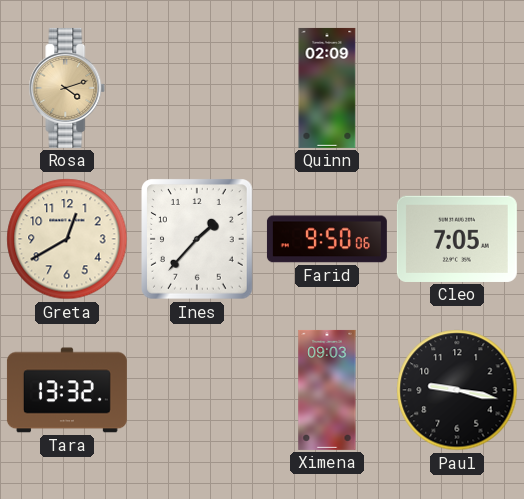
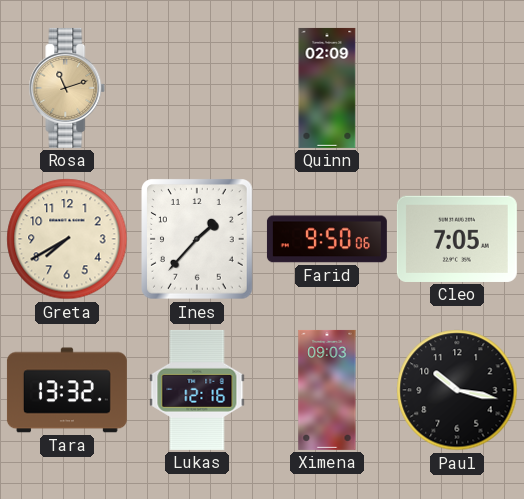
Rosa: 4:12 -> 11:12 (67, 88)
Greta: 12:40 -> 7:40 (67, 239)
Lukas: none -> 12:16 (197, 390)
Paul: 9:17 -> 10:17 (457, 390)
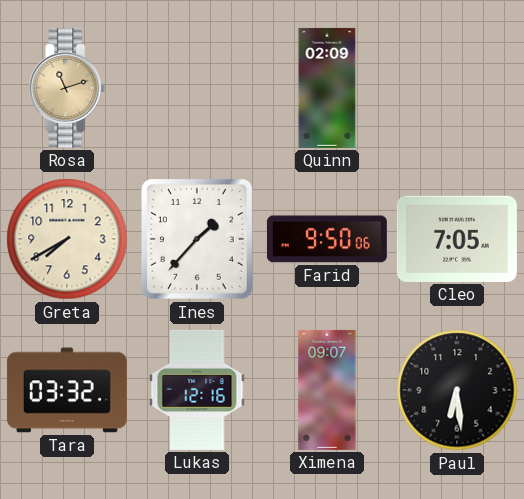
Tara: 13:32 -> 03:32 (67, 390)
Ximena: 09:03 -> 09:07 (327, 390)
Paul: 10:17 -> 6:29 (457, 390)
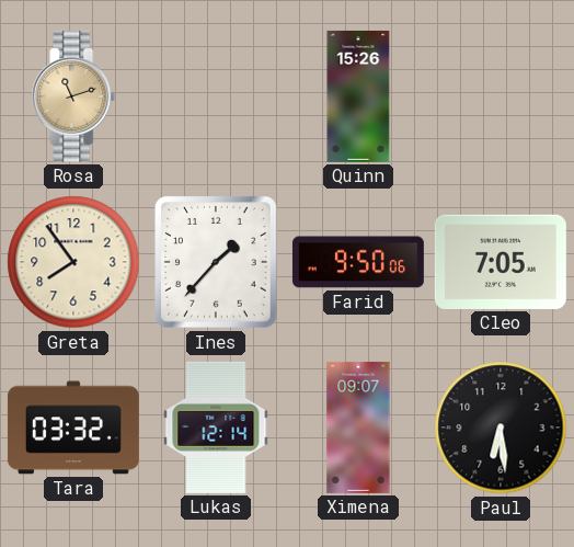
Quinn: 02:09 -> 15:26 (358, 96)
Greta: 7:40 -> 7:54 (73, 262)
Lukas: 12:16 -> 12:14 (216, 428)
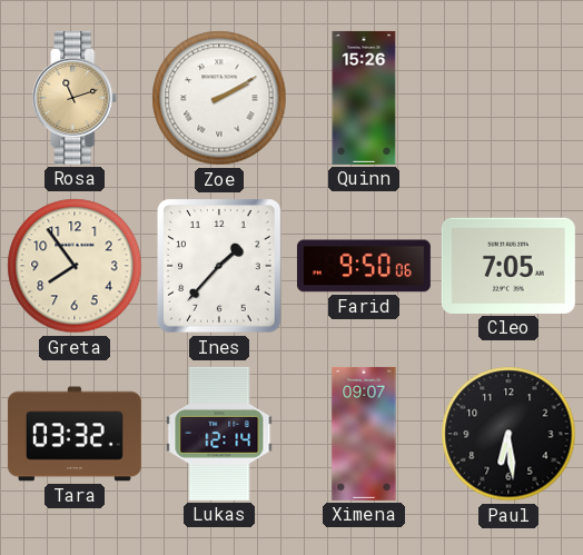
Zoe: none -> 2:10 (219, 98)
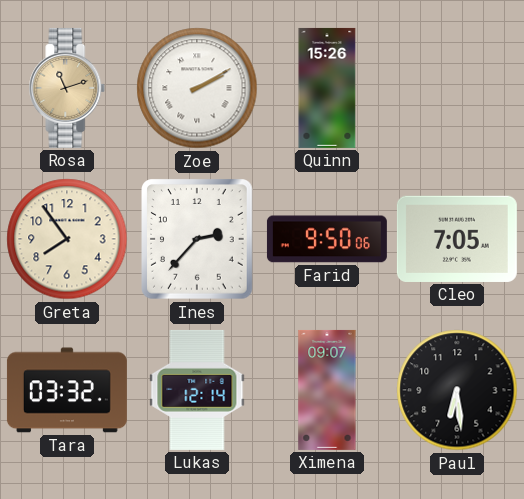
Ines: 1:37 -> 2:37 (198, 239)
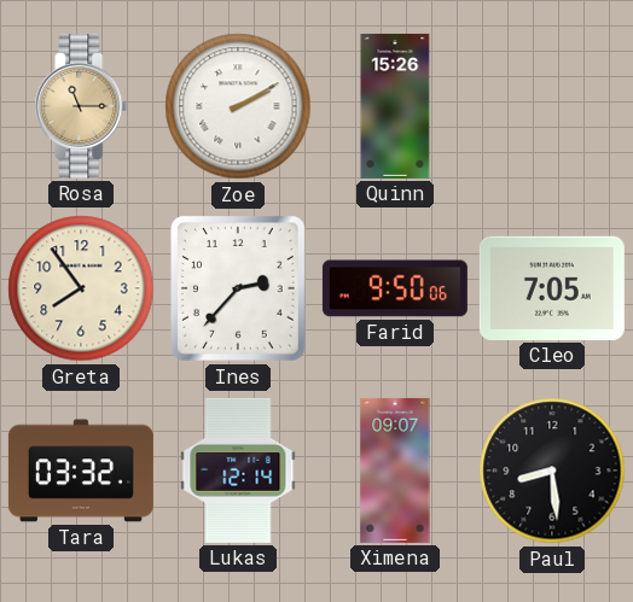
Rosa: 11:12 -> 11:15 (81, 106)
Paul: 6:29 -> 8:29 (552, 471)
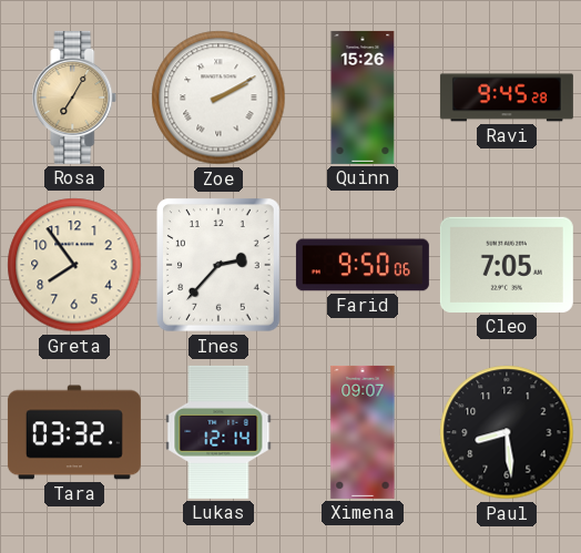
Rosa: 11:15 -> 7:05 (74, 98)
Ravi: none -> 9:45 (507, 98)
